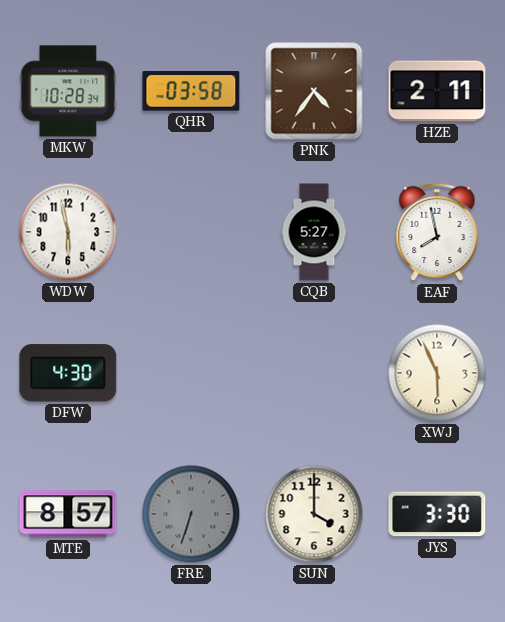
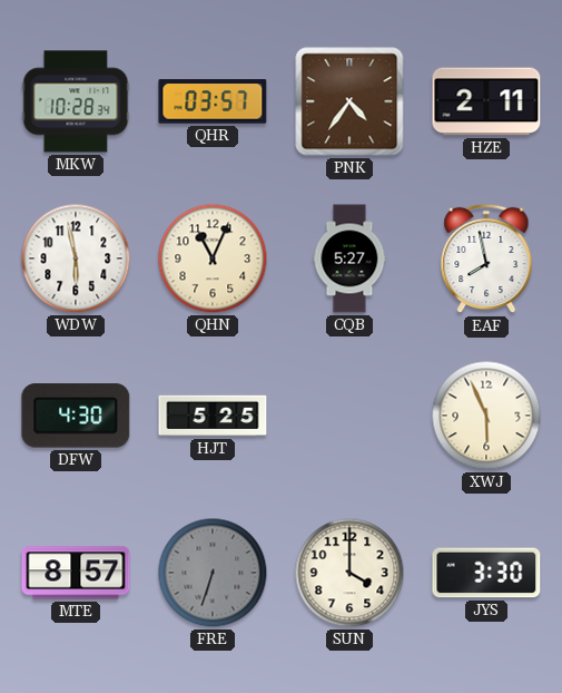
QHR: 03:58 -> 03:57 (213, 101)
QHN: none -> 11:04 (213, 258)
HJT: none -> 5:25 (213, 416)
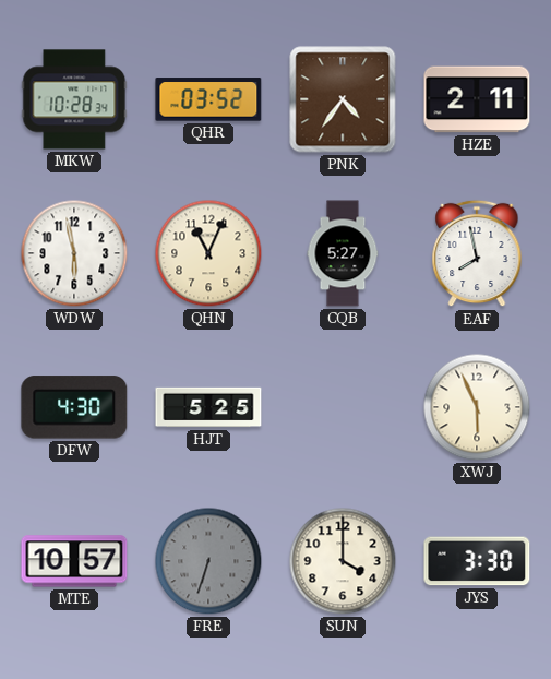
QHR: 03:57 -> 03:52 (208, 99)
MTE: 8:57 -> 10:57 (74, 561)
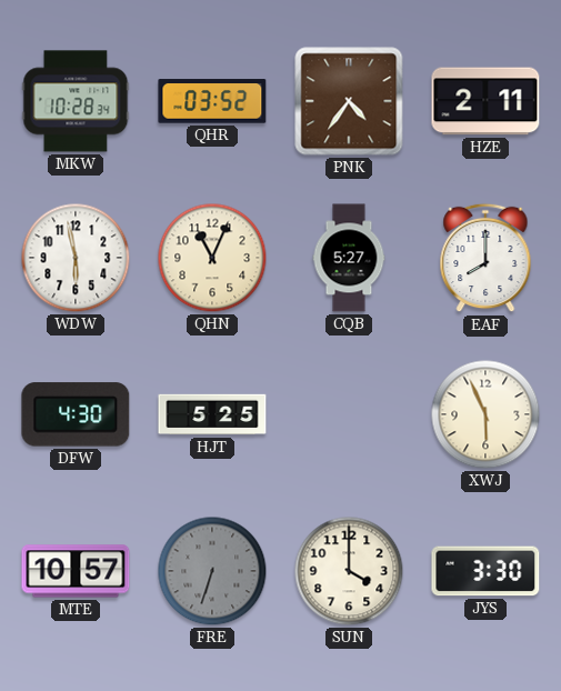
EAF: 7:58 -> 8:00 (485, 258)
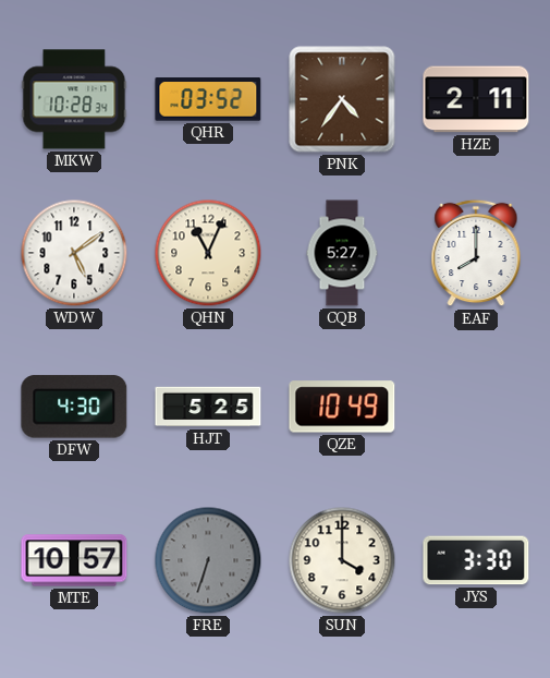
WDW: 5:58 -> 5:09 (74, 253)
QZE: none -> 10:49 (342, 407)
XWJ: 5:56 -> none (485, 414)
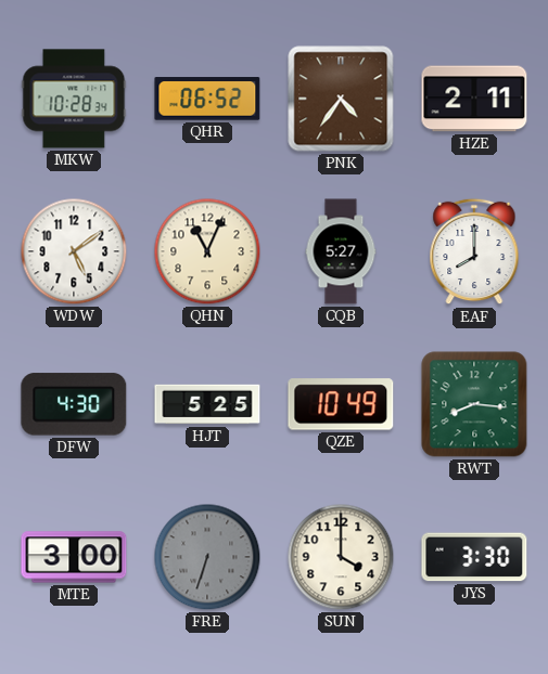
QHR: 03:52 -> 06:52 (207, 99)
RWT: none -> 8:16 (474, 404)
MTE: 10:57 -> 3:00 (74, 557)
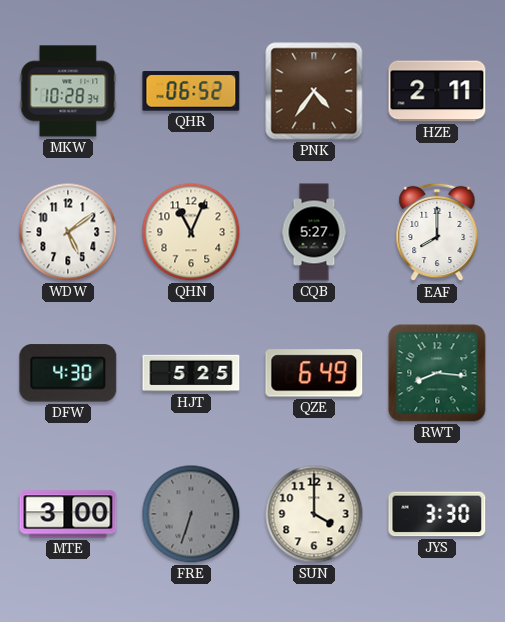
QZE: 10:49 -> 6:49 (314, 373)
